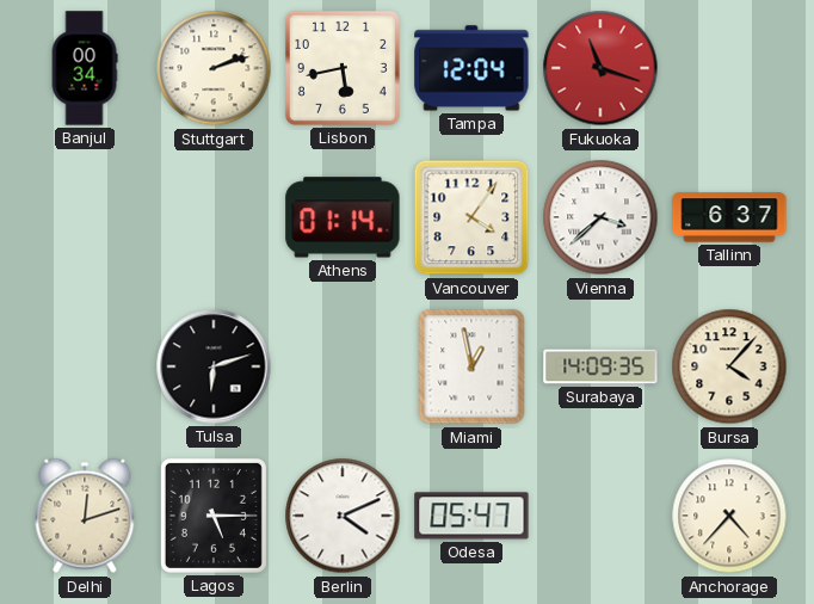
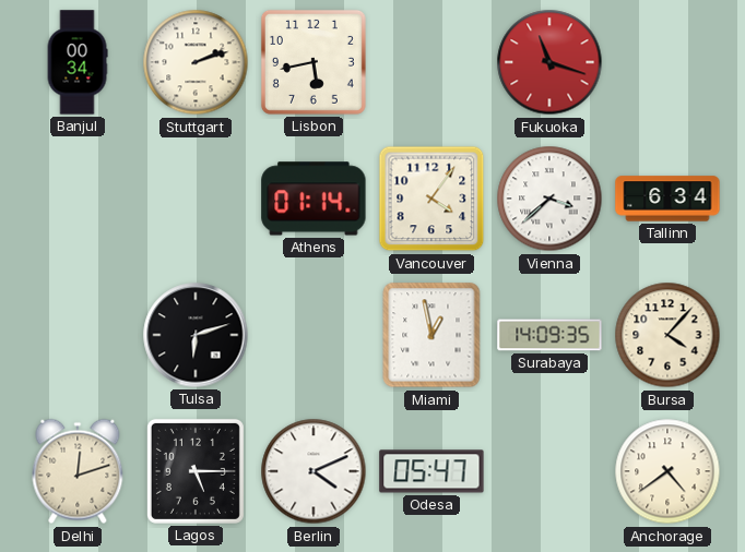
Tampa: 12:04 -> none (471, 68)
Tallinn: 6:37 -> 6:34 (667, 199)
Anchorage: 4:37 -> 4:39 (667, 471)
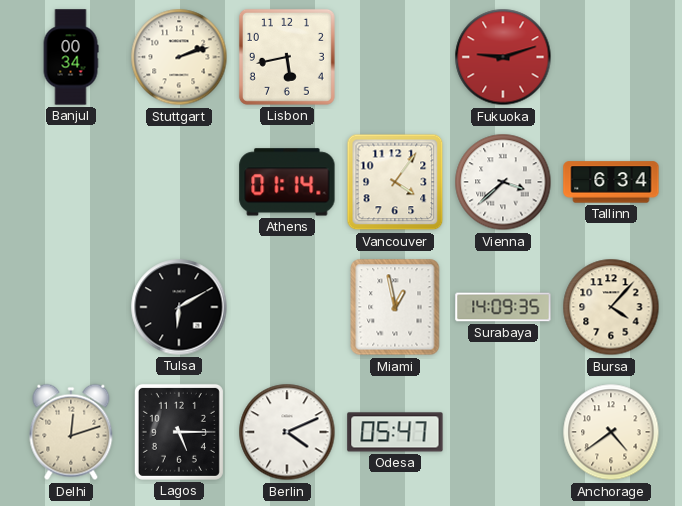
Fukuoka: 11:18 -> 9:12 (503, 57)
Tulsa: 6:12 -> 6:10 (179, 307)
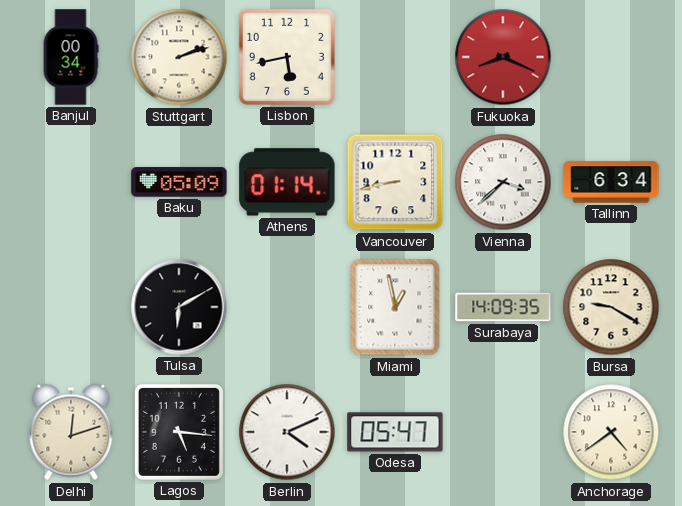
Fukuoka: 9:12 -> 8:19 (503, 57)
Baku: none -> 05:09 (179, 182)
Vancouver: 4:06 -> 8:43 (395, 182)
Bursa: 4:07 -> 9:20 (611, 307)
Lagos: 5:15 -> 5:16 (179, 432)
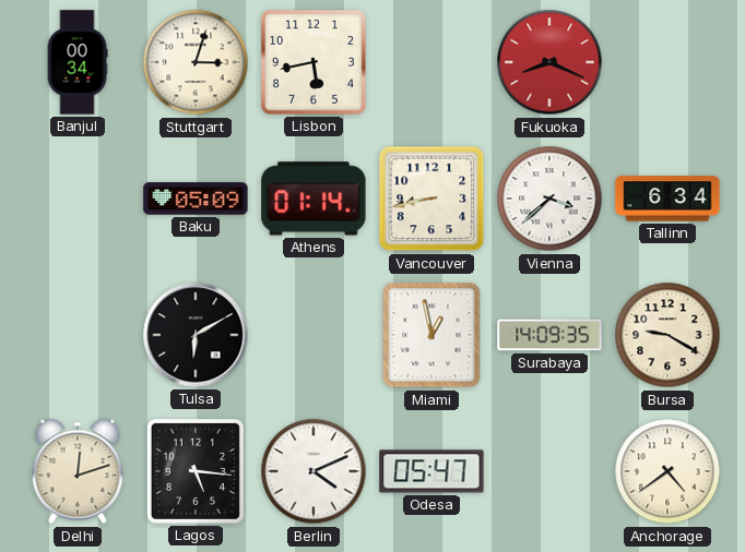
Stuttgart: 2:12 -> 3:03 (196, 62)
